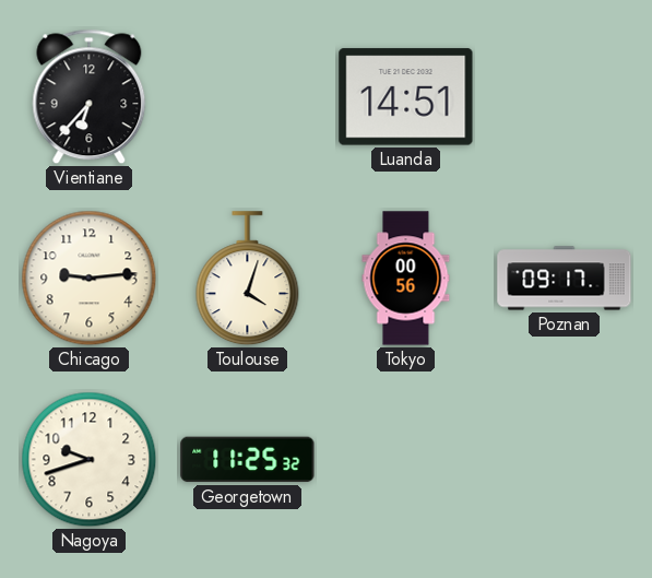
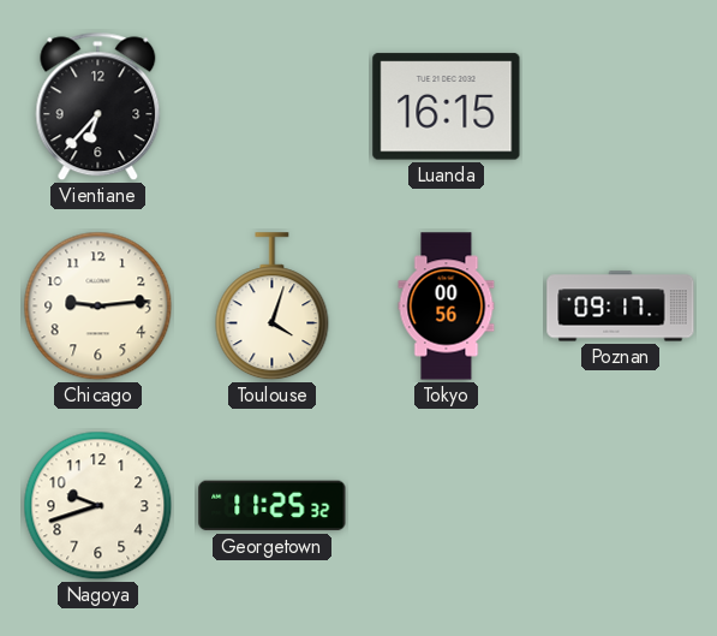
Luanda: 14:51 -> 16:15 (447, 107)
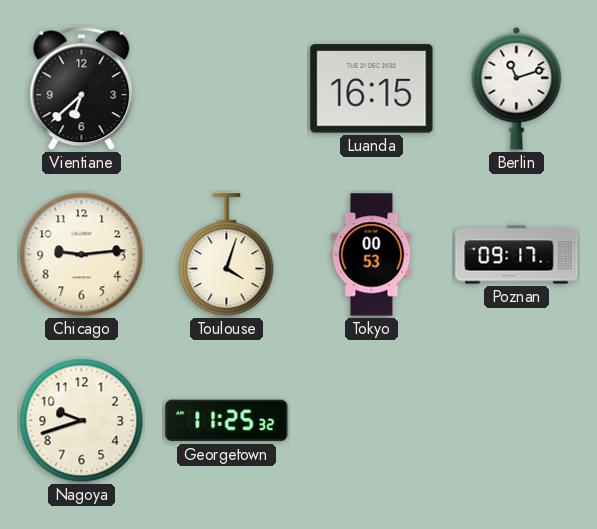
Vientiane: 6:37 -> 6:38 (82, 89)
Berlin: none -> 11:12 (517, 88)
Tokyo: 00:56 -> 00:53 (372, 255)
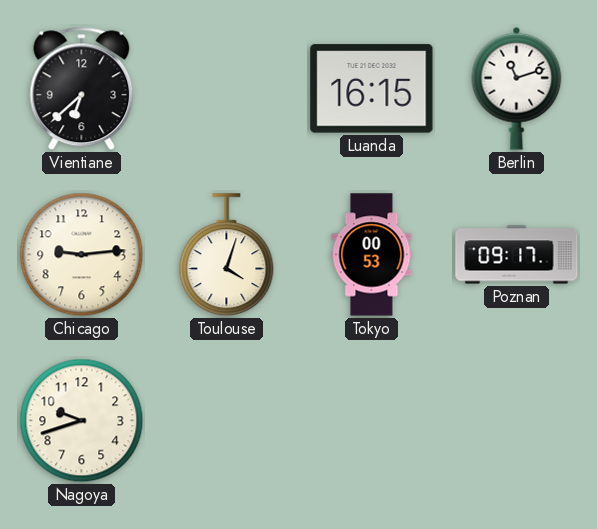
Georgetown: 11:25 -> none (227, 421)
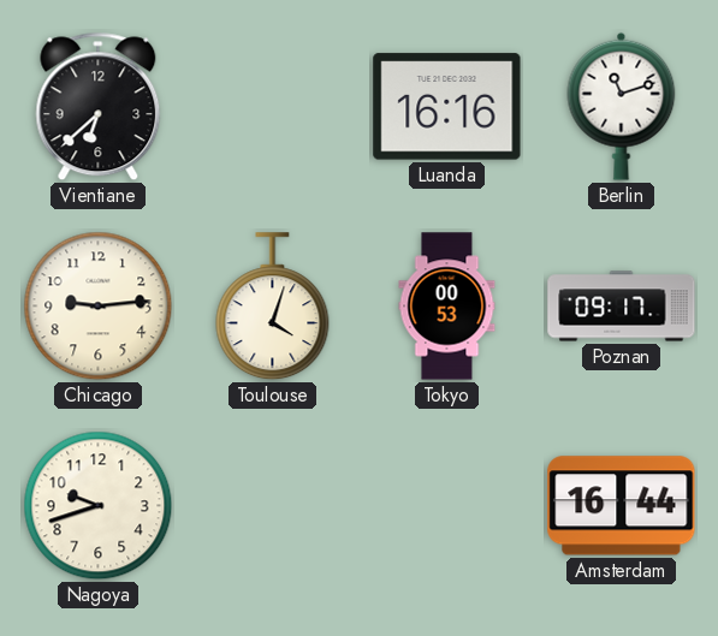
Luanda: 16:15 -> 16:16 (447, 107)
Amsterdam: none -> 16:44 (622, 506)
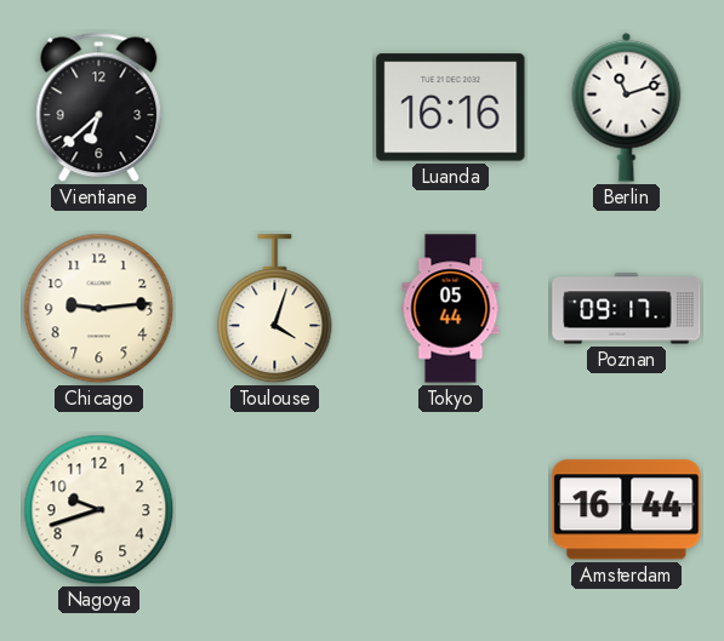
Tokyo: 00:53 -> 05:44 (451, 309)
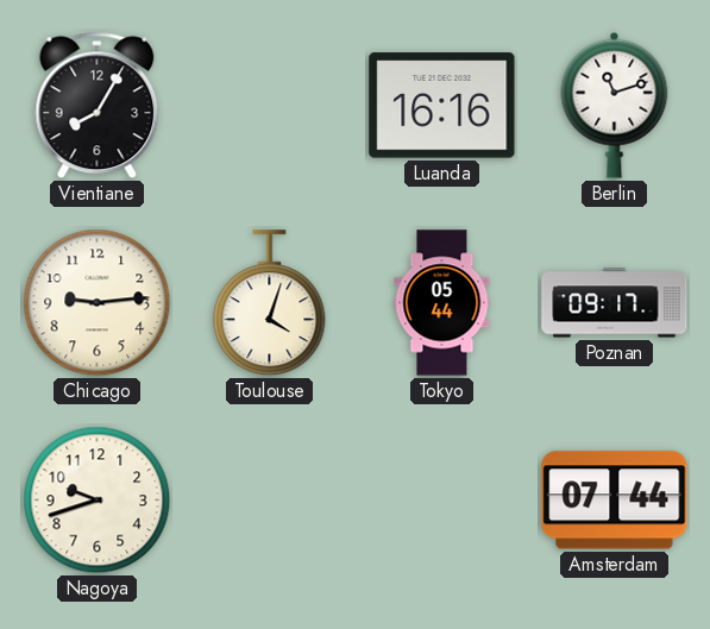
Vientiane: 6:38 -> 8:05 (98, 106)
Amsterdam: 16:44 -> 07:44 (615, 501)
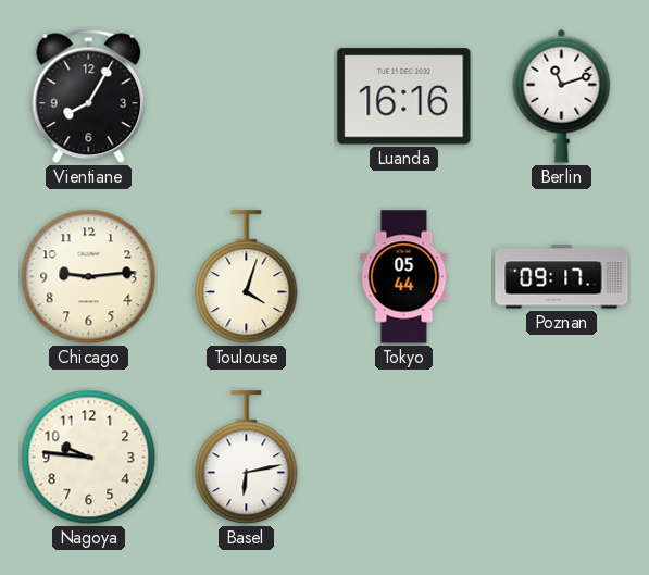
Nagoya: 9:42 -> 9:46 (89, 458)
Basel: none -> 6:13 (247, 458)
Amsterdam: 07:44 -> none (615, 501)
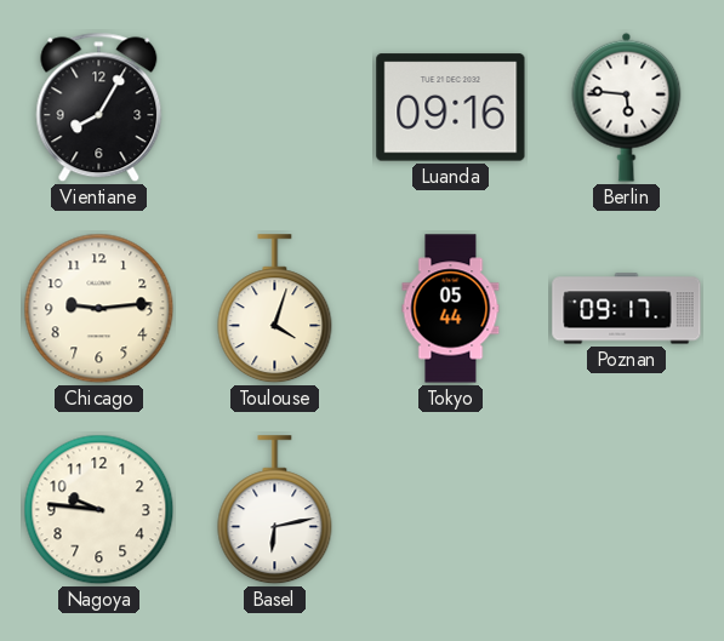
Luanda: 16:16 -> 09:16 (451, 108)
Berlin: 11:12 -> 5:46 (627, 107)
